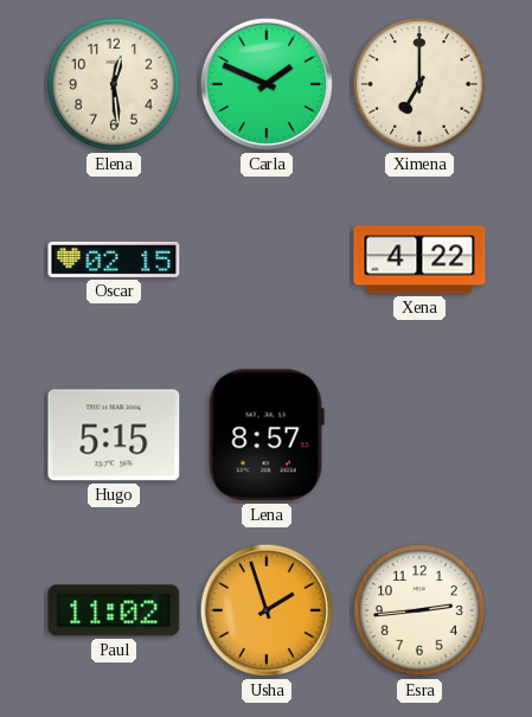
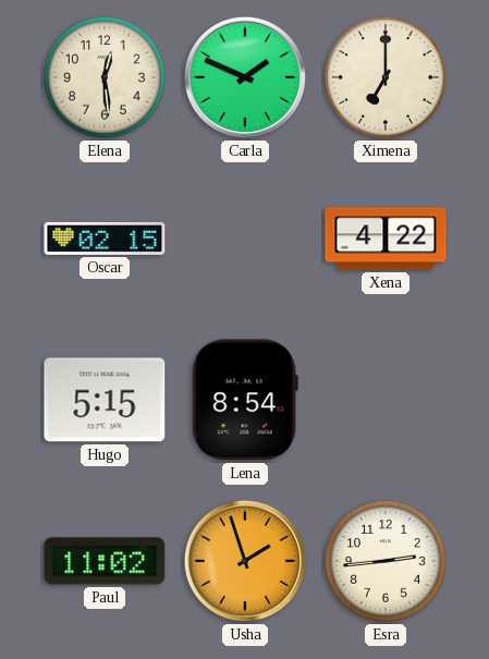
Lena: 8:57 -> 8:54 (245, 400)
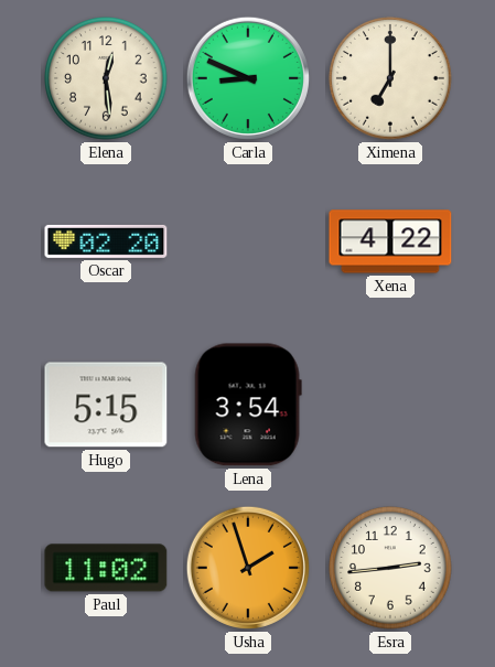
Carla: 1:49 -> 8:49 (248, 78)
Oscar: 02:15 -> 02:20 (106, 241)
Lena: 8:54 -> 3:54 (248, 405)
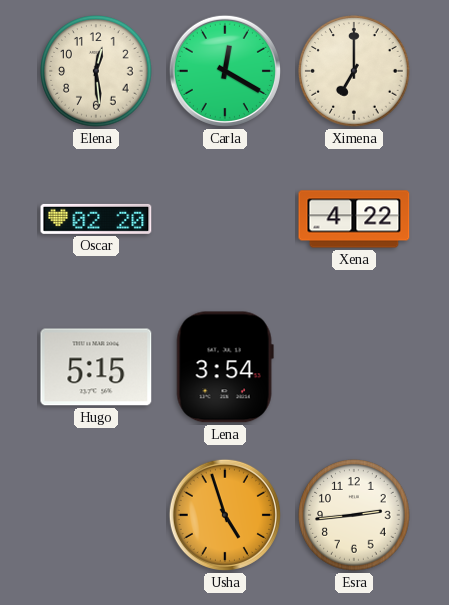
Carla: 8:49 -> 12:20 (225, 71)
Paul: 11:02 -> none (106, 568)
Usha: 1:57 -> 4:57 (225, 515)
